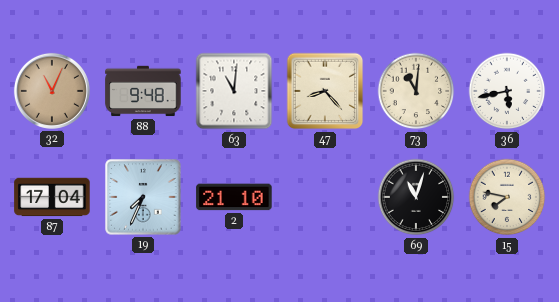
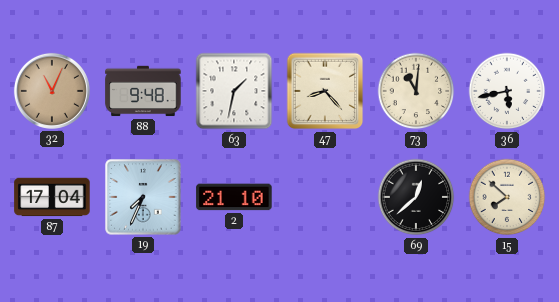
63: 11:01 -> 1:32 (234, 91)
69: 11:03 -> 12:38 (416, 197)
15: 7:47 -> 7:52 (507, 197)
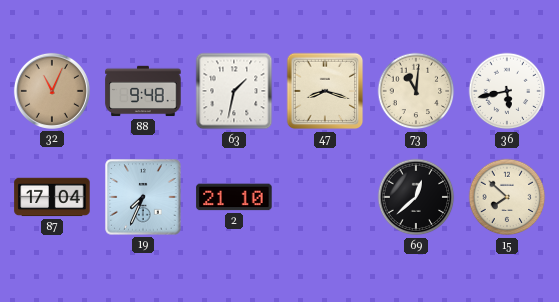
47: 8:23 -> 8:18 (325, 91)
